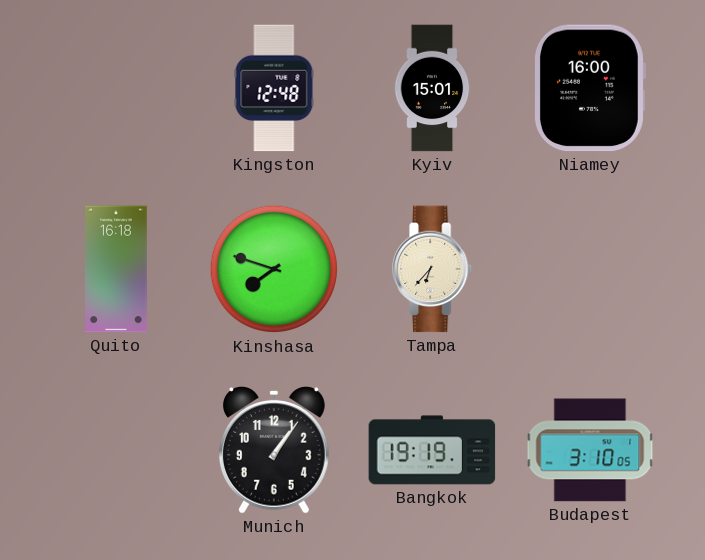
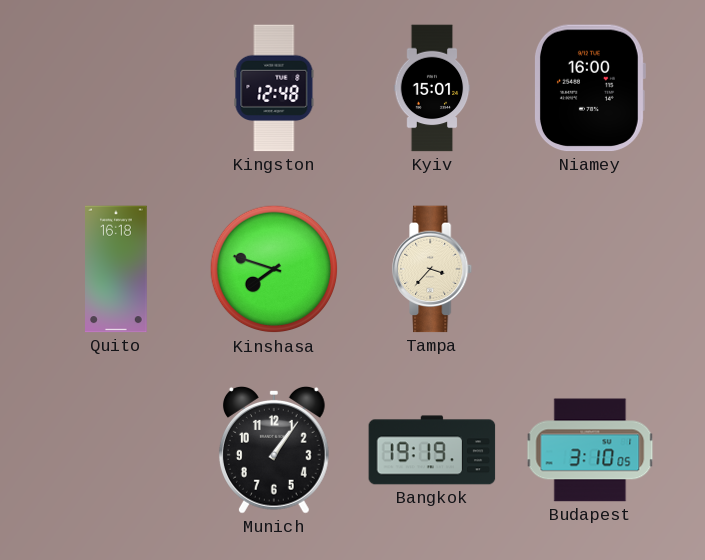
Tampa: 6:37 -> 3:37 (433, 269)
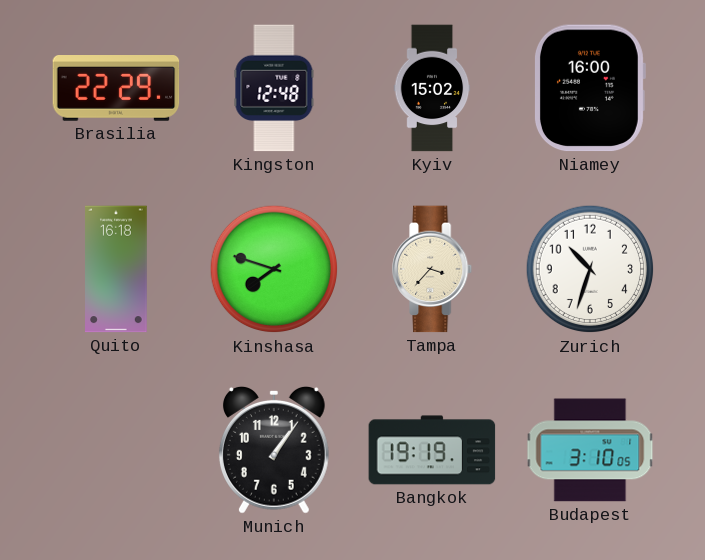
Brasilia: none -> 22:29 (116, 89)
Kyiv: 15:01 -> 15:02 (432, 88)
Zurich: none -> 10:33 (590, 269)
